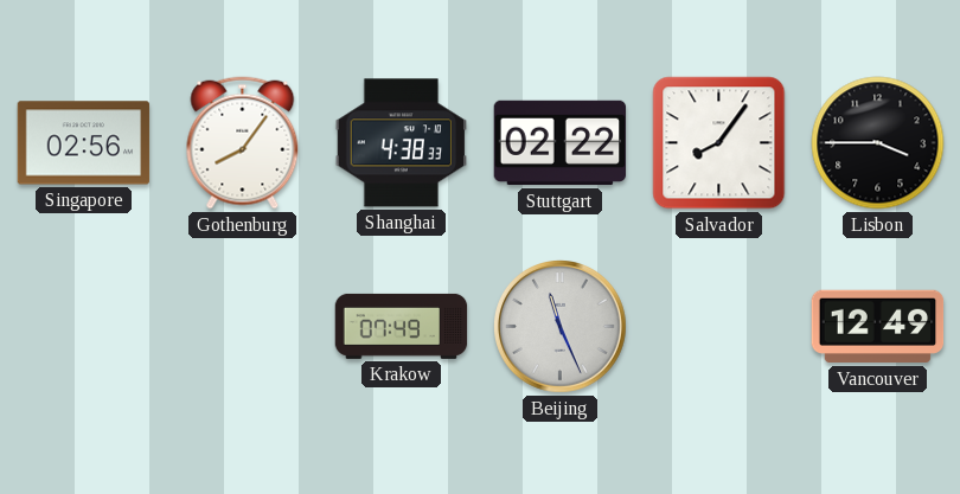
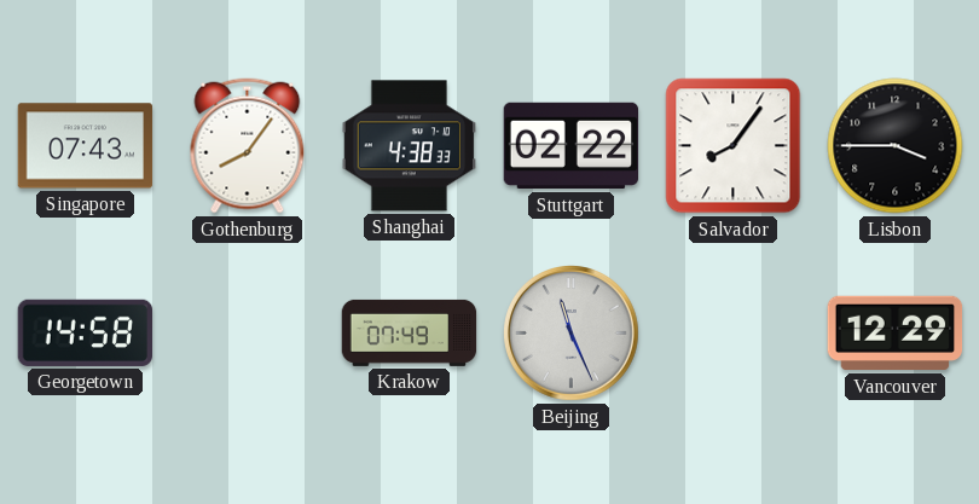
Singapore: 02:56 -> 07:43 (86, 146)
Georgetown: none -> 14:58 (86, 332)
Vancouver: 12:49 -> 12:29 (896, 334)
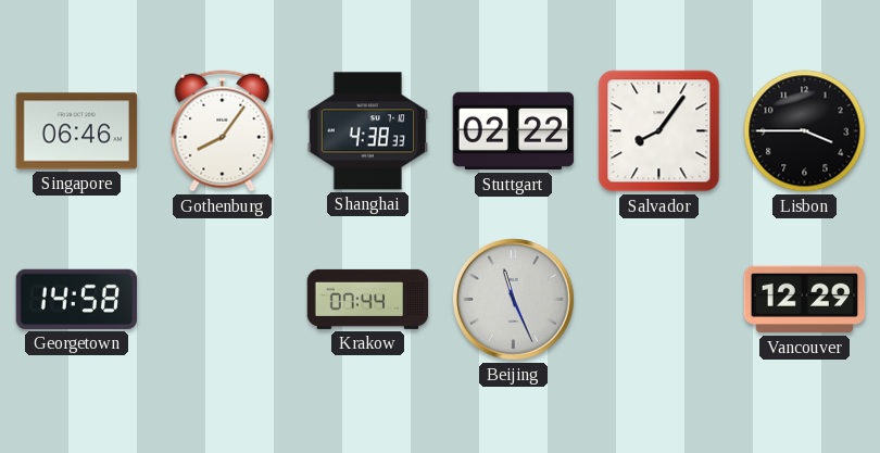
Singapore: 07:43 -> 06:46 (77, 131)
Krakow: 07:49 -> 07:44 (368, 299)
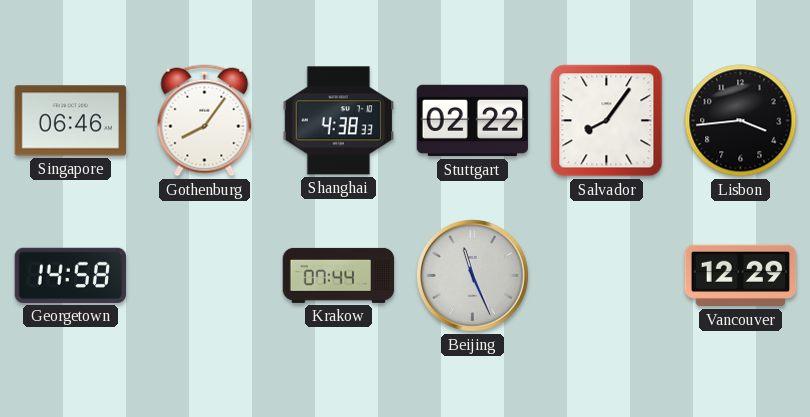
Lisbon: 3:45 -> 3:44 (741, 121)
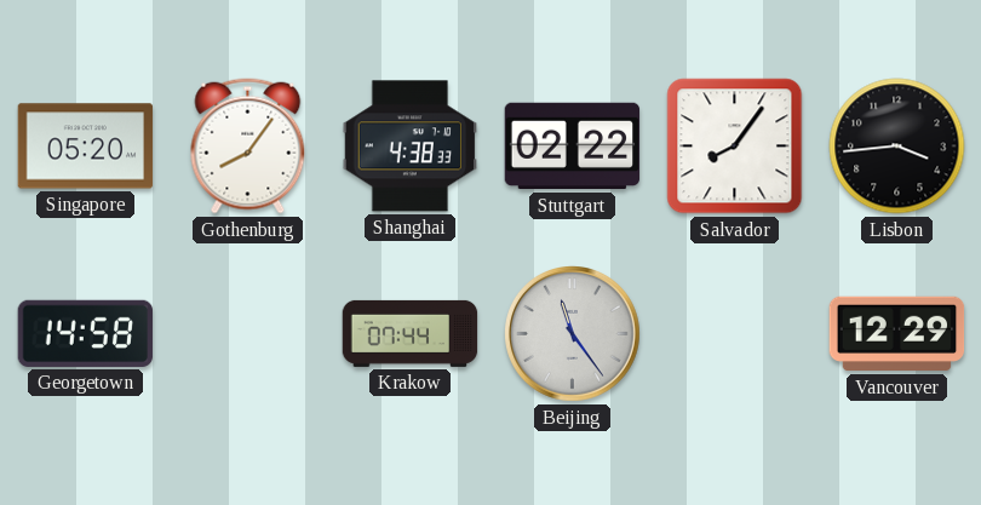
Singapore: 06:46 -> 05:20 (86, 147)
Beijing: 11:26 -> 11:24 (573, 334)
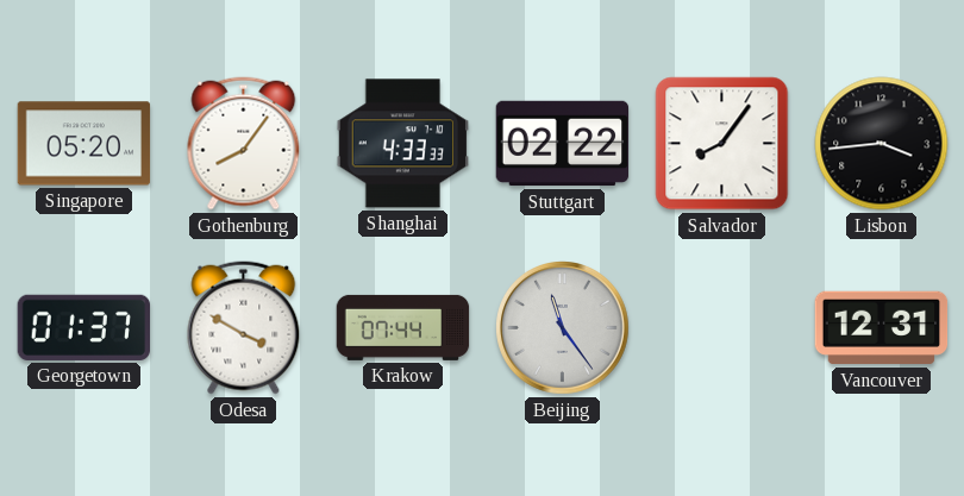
Shanghai: 4:38 -> 4:33 (403, 144)
Georgetown: 14:58 -> 01:37 (84, 327)
Odesa: none -> 3:50 (244, 328)
Vancouver: 12:29 -> 12:31 (882, 328)
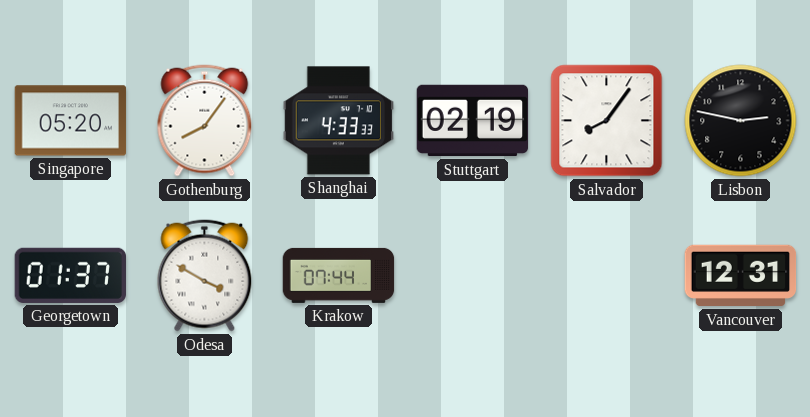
Stuttgart: 02:22 -> 02:19 (473, 121)
Lisbon: 3:44 -> 2:47 (741, 121)
Beijing: 11:24 -> none (563, 328)
